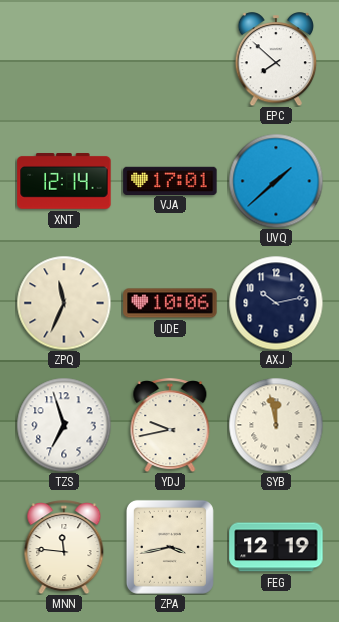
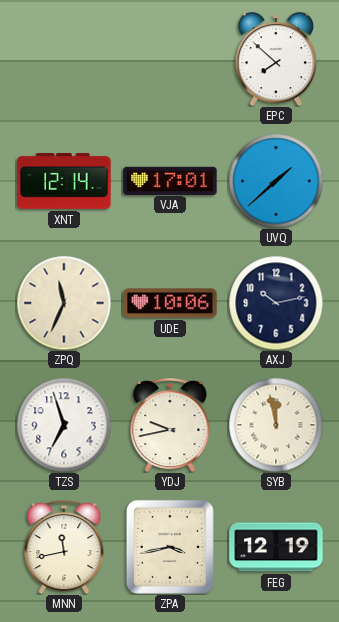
MNN: 11:46 -> 11:43 (64, 547)
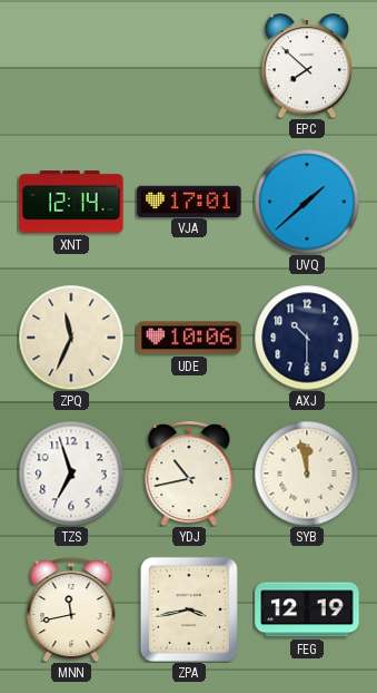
AXJ: 10:13 -> 10:30 (307, 338)
YDJ: 9:43 -> 10:43 (189, 474)
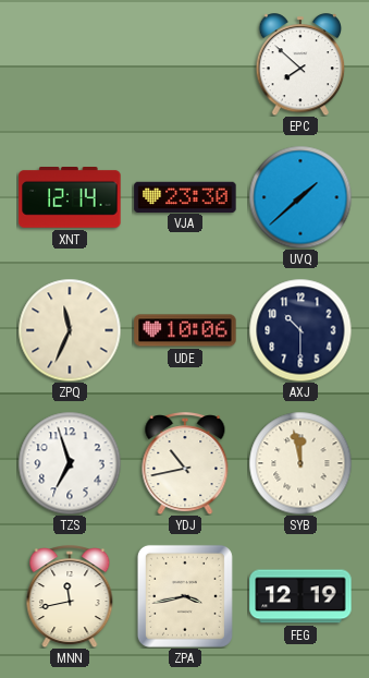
VJA: 17:01 -> 23:30 (185, 196)
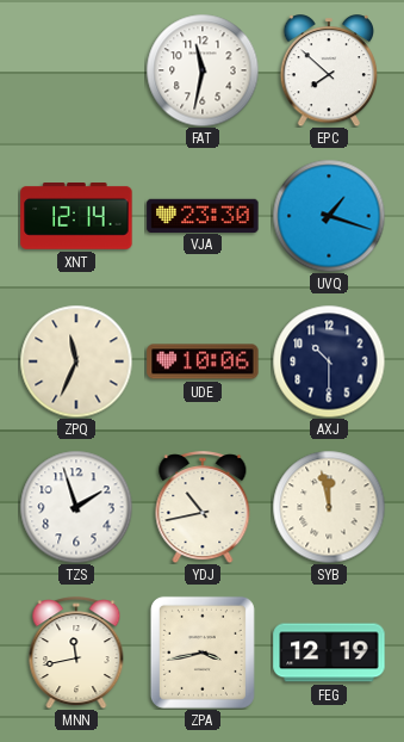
FAT: none -> 11:32 (203, 70)
UVQ: 1:38 -> 1:18 (329, 216)
TZS: 6:57 -> 1:57 (76, 507)
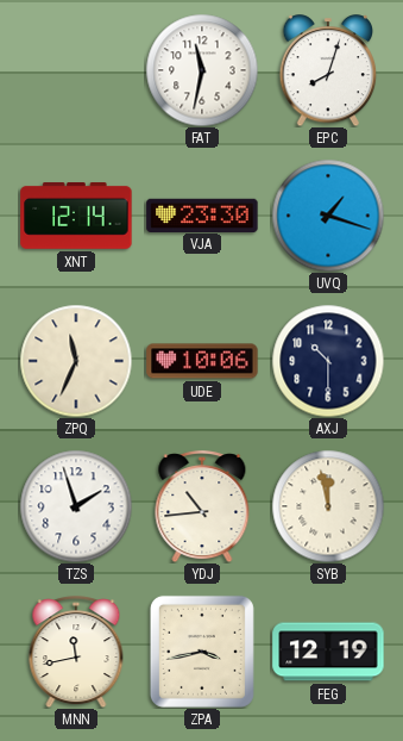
EPC: 7:52 -> 8:03 (328, 70)
YDJ: 10:43 -> 10:44 (202, 506)
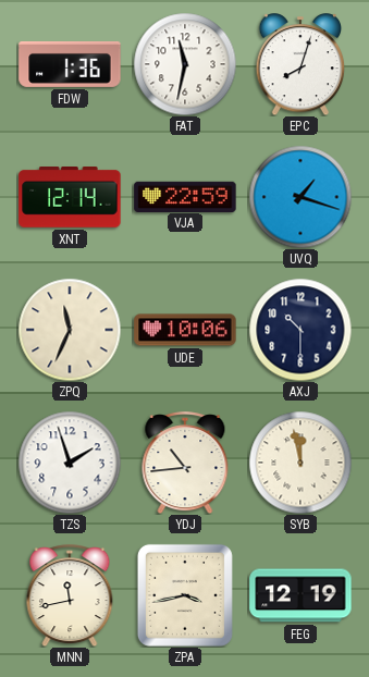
FDW: none -> 1:36 (70, 64)
VJA: 23:30 -> 22:59 (185, 196)
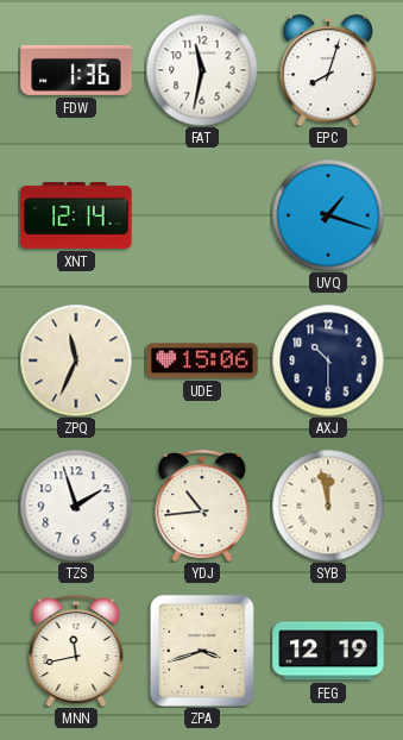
VJA: 22:59 -> none (185, 196)
UDE: 10:06 -> 15:06 (202, 360)
ZPA: 3:43 -> 3:42 (202, 651)
